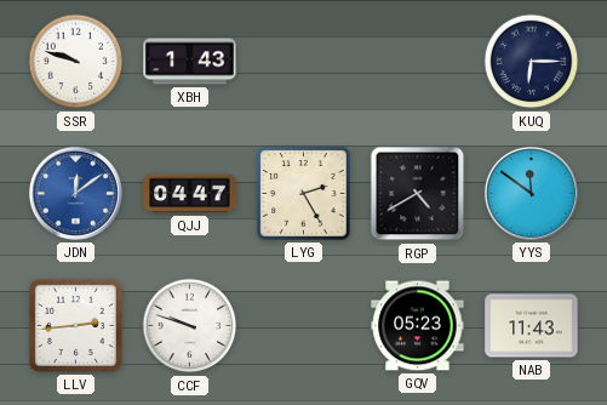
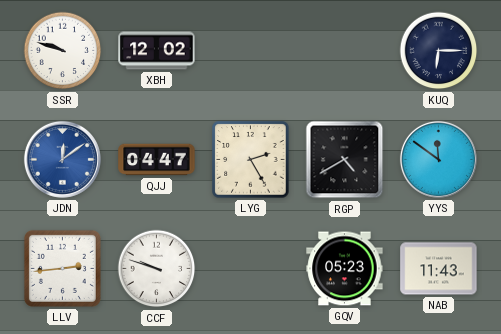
XBH: 1:43 -> 12:02 (157, 51)
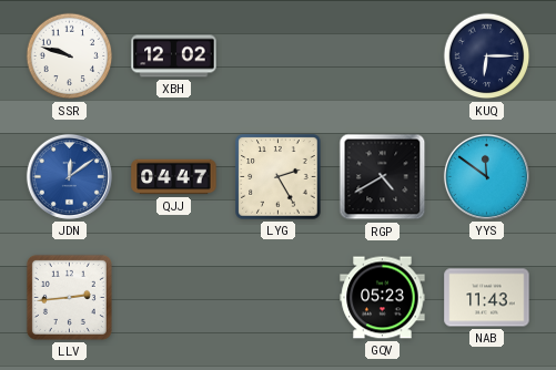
CCF: 9:48 -> none (157, 269)
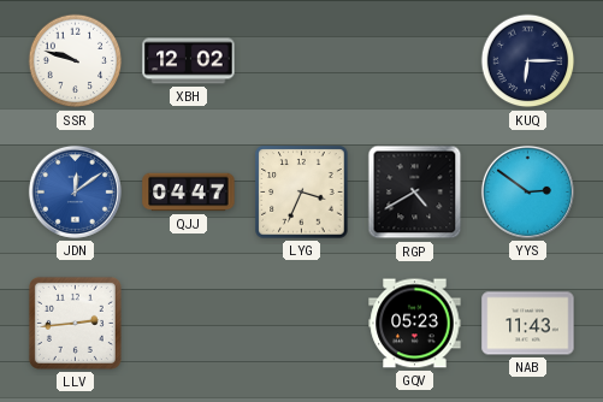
LYG: 2:25 -> 3:34 (302, 193)
YYS: 11:51 -> 2:51 (527, 191)
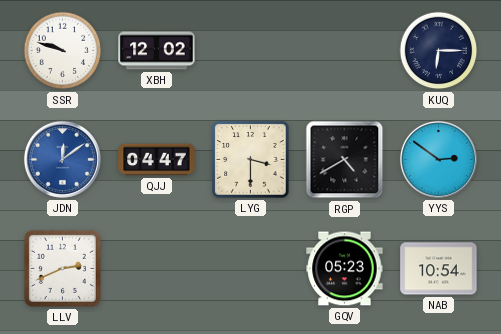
LYG: 3:34 -> 3:30 (251, 160)
LLV: 2:44 -> 2:41 (62, 268)
NAB: 11:43 -> 10:54 (439, 269)
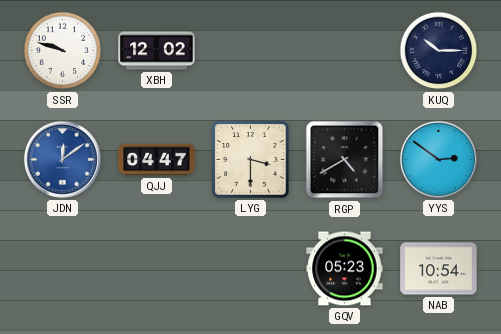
KUQ: 6:15 -> 10:15 (439, 51)
LLV: 2:41 -> none (62, 268)
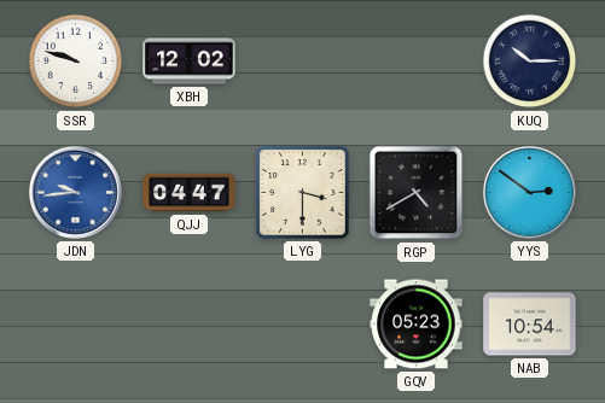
JDN: 12:09 -> 9:44 (75, 192)
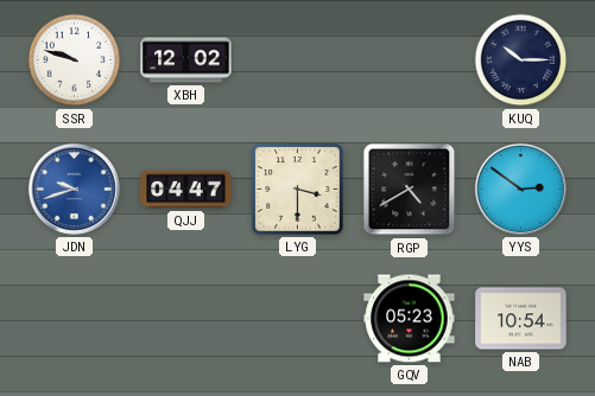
JDN: 9:44 -> 9:42 (74, 189)
